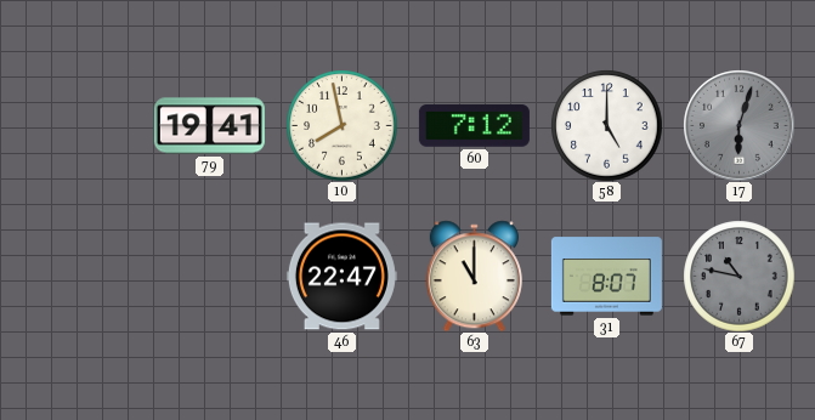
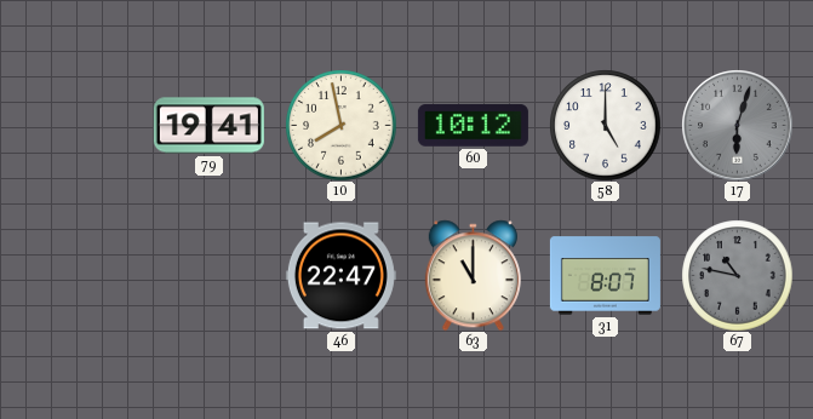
60: 7:12 -> 10:12 (473, 126)
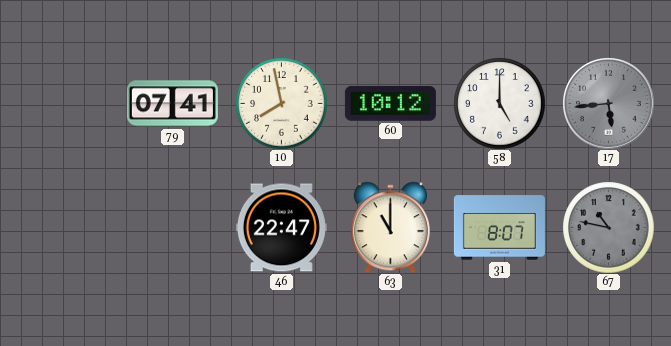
79: 19:41 -> 07:41 (172, 104)
17: 6:03 -> 5:44 (608, 103)
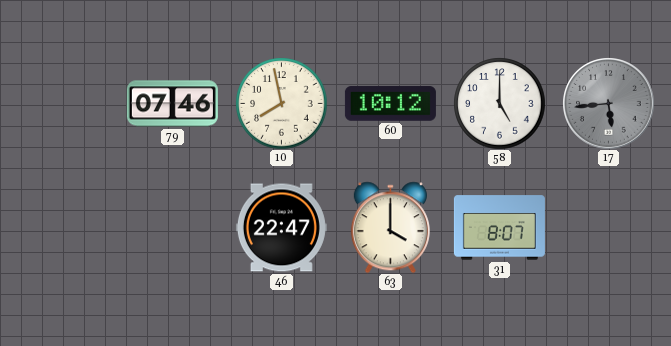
79: 07:41 -> 07:46 (172, 104)
63: 11:00 -> 4:00 (390, 227)
67: 10:47 -> none (608, 227)
